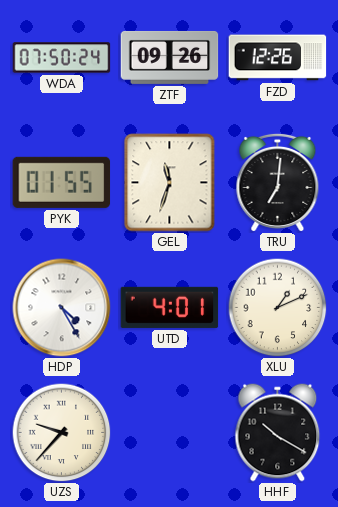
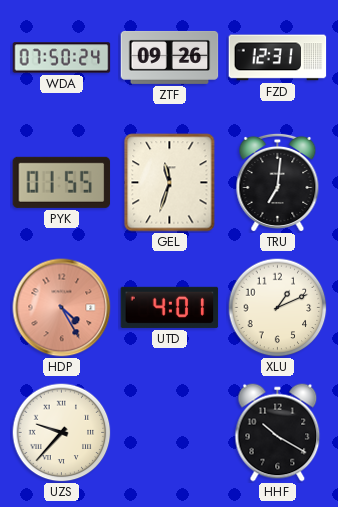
FZD: 12:26 -> 12:31 (278, 58)
HDP dial: white -> salmon (62, 308)
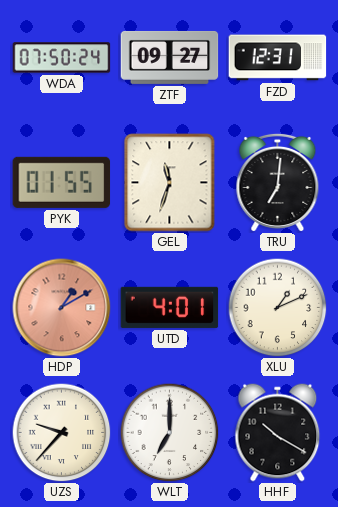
ZTF: 09:26 -> 09:27 (170, 57)
HDP: 4:25 -> 1:10 (62, 308)
WLT: none -> 7:00 (170, 433)
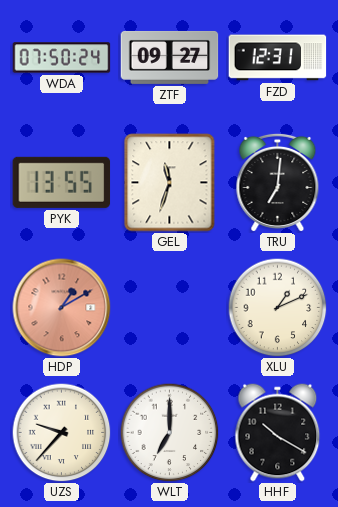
PYK: 01:55 -> 13:55 (62, 182)
UTD: 4:01 -> none (170, 307)
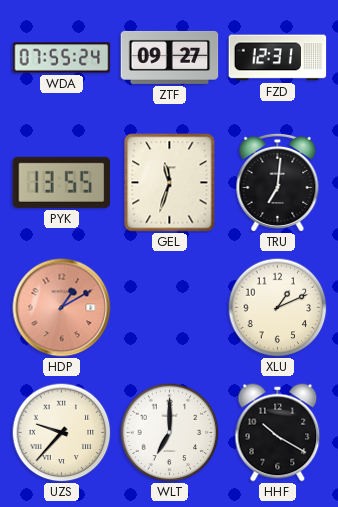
WDA: 07:50 -> 07:55 (62, 58)
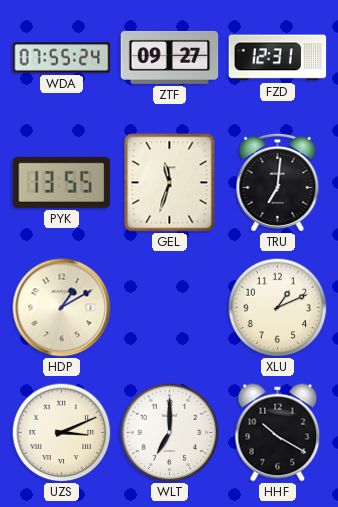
HDP dial: salmon -> cream (62, 308)
UZS: 9:37 -> 3:11 (62, 433)
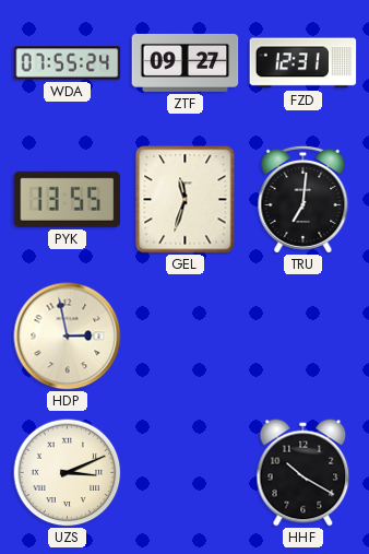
HDP: 1:10 -> 2:58 (68, 337)
XLU: 1:11 -> none (278, 308)
WLT: 7:00 -> none (170, 433)
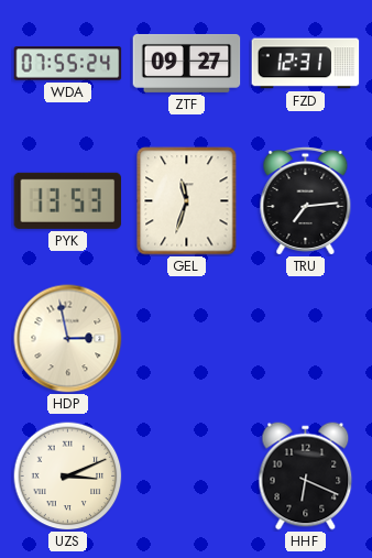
PYK: 13:55 -> 13:53 (68, 200)
TRU: 7:01 -> 7:14 (306, 200)
HHF: 10:20 -> 6:19 (306, 477)
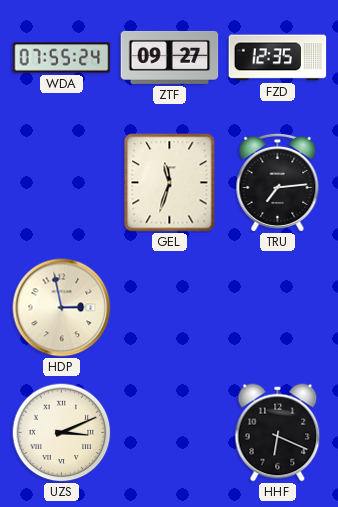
FZD: 12:31 -> 12:35 (278, 58)
PYK: 13:53 -> none (68, 200)
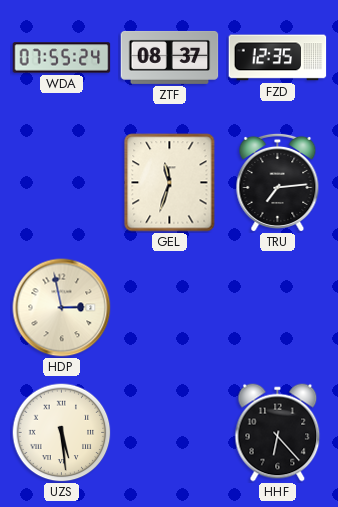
ZTF: 09:27 -> 08:37 (170, 57)
UZS: 3:11 -> 5:29 (62, 433)
HHF: 6:19 -> 6:23 (278, 433)
